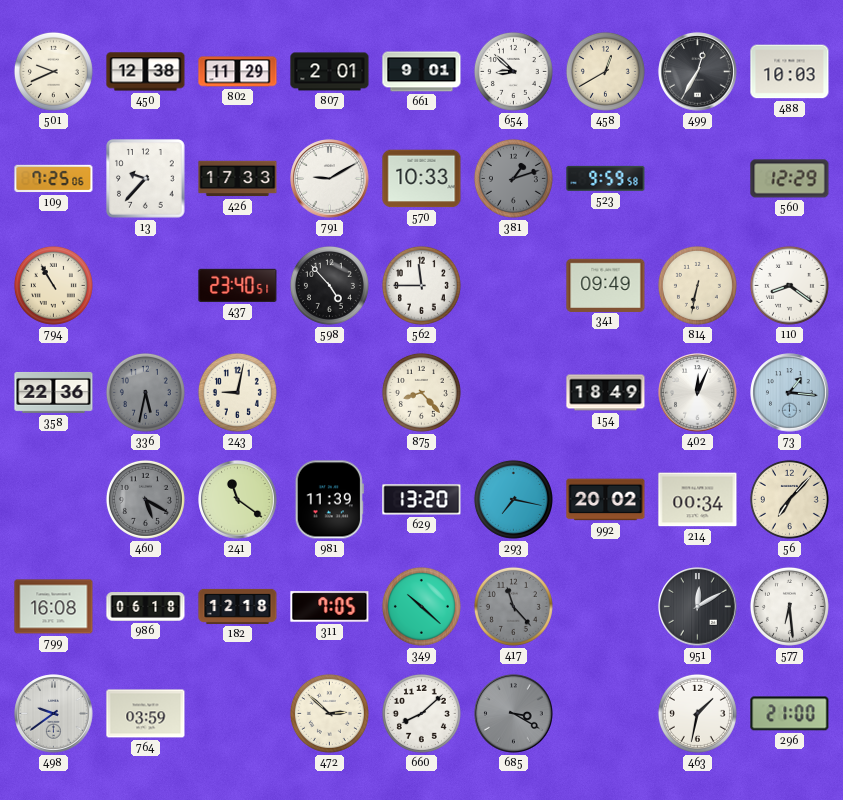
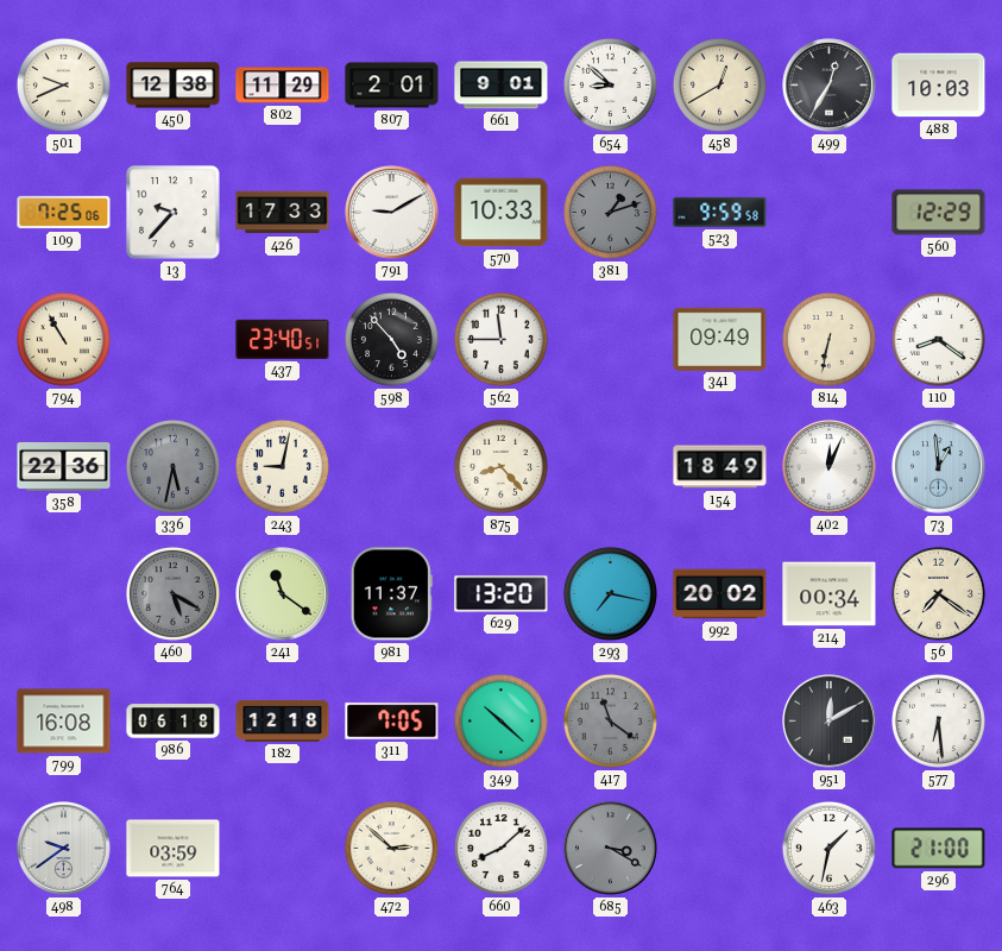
73: 1:16 -> 12:59 (939, 467)
981: 11:39 -> 11:37 (391, 594)
56: 7:07 -> 7:21 (938, 593)
417: 11:23 -> 11:21 (610, 720)
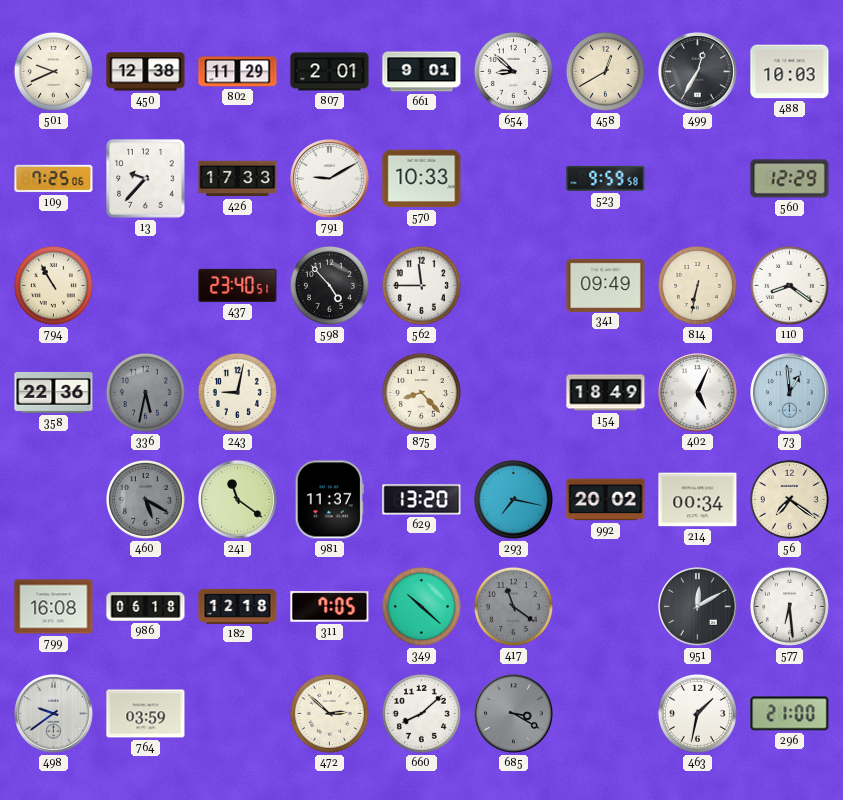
381: 1:12 -> none (610, 212)
402: 12:04 -> 5:04 (698, 393)
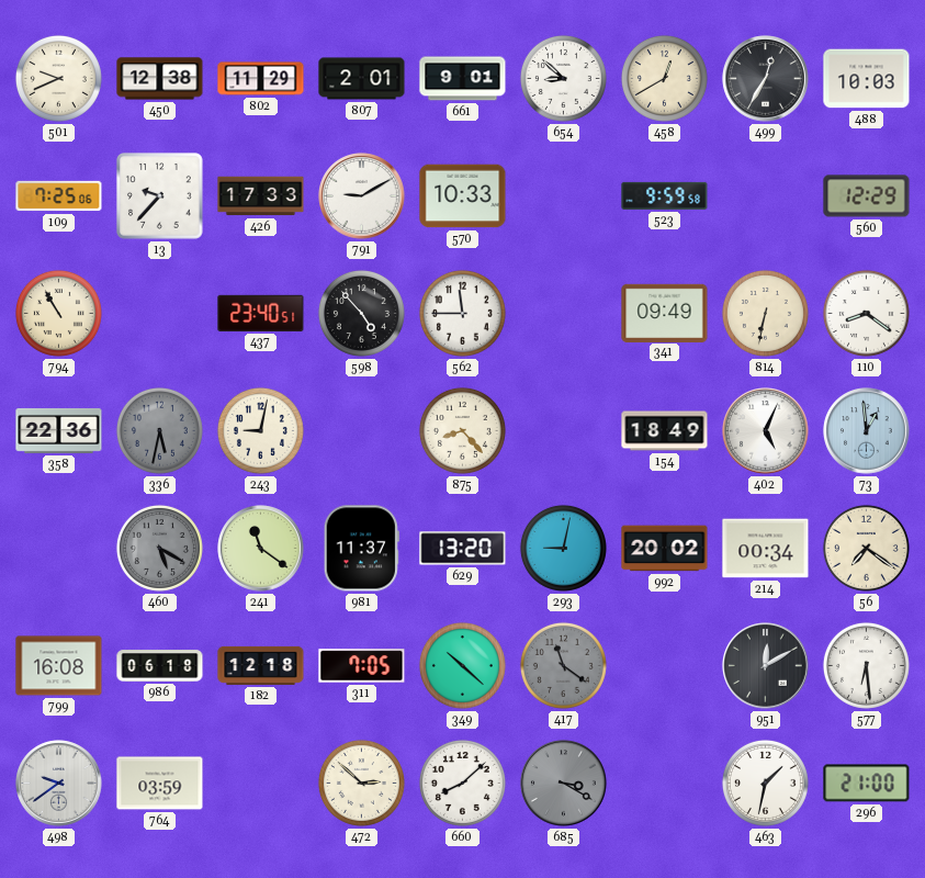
293: 7:17 -> 9:02 (563, 548)
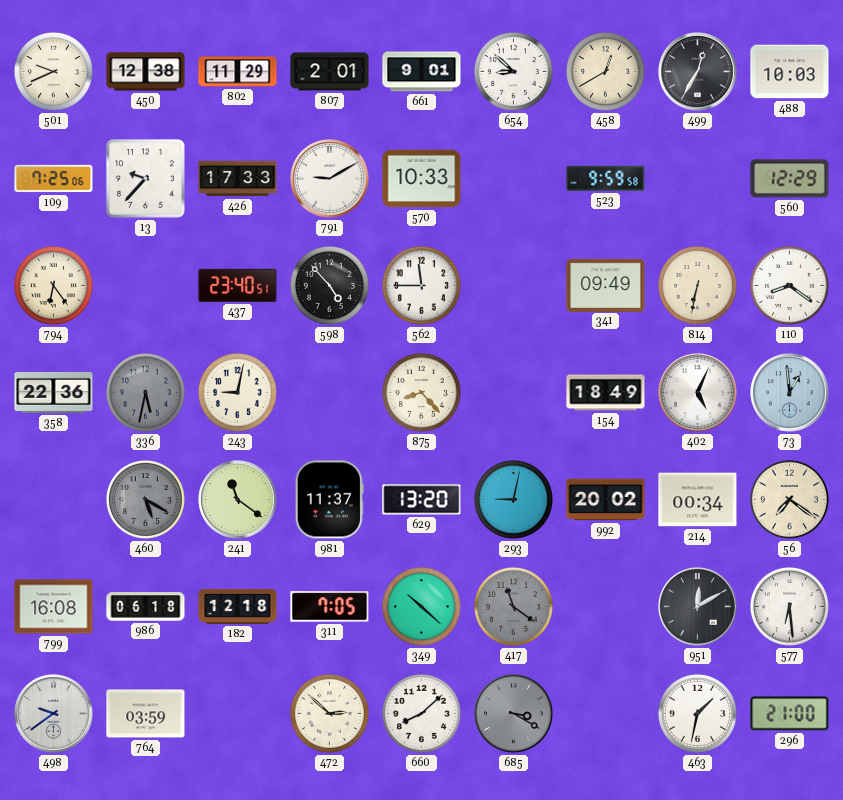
794: 10:55 -> 6:24 (53, 285)
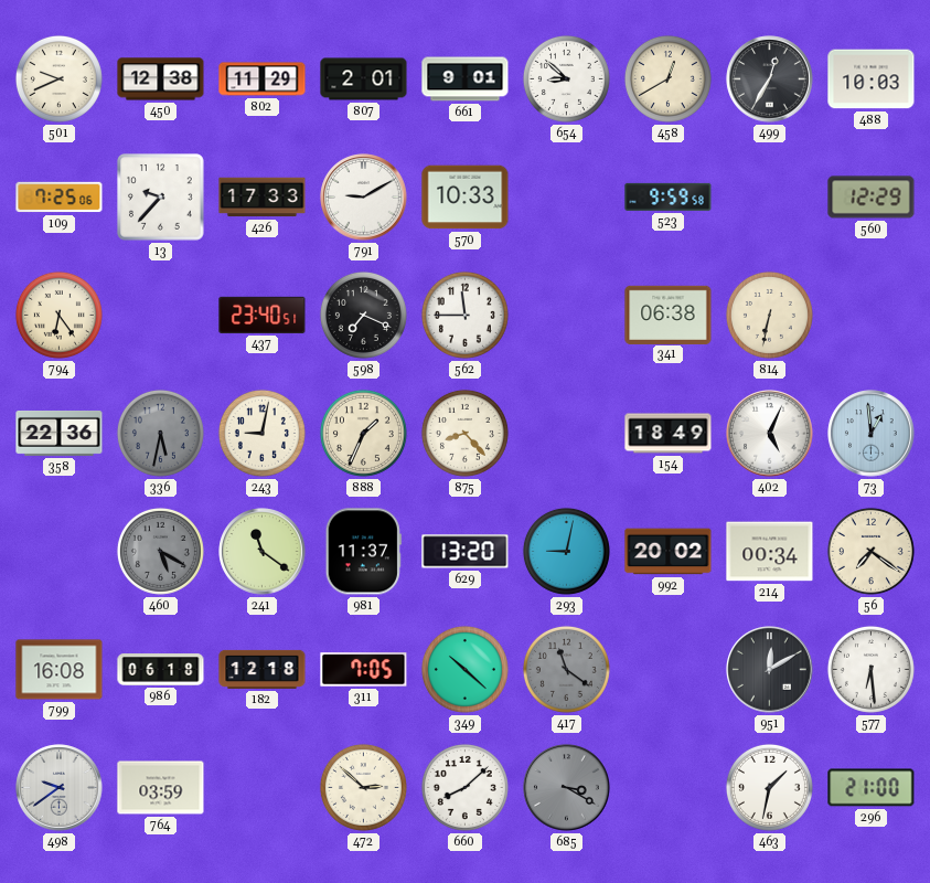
598: 4:53 -> 7:19 (363, 315)
341: 09:49 -> 06:38 (669, 315)
110: 8:21 -> none (789, 285)
888: none -> 1:34 (363, 433)
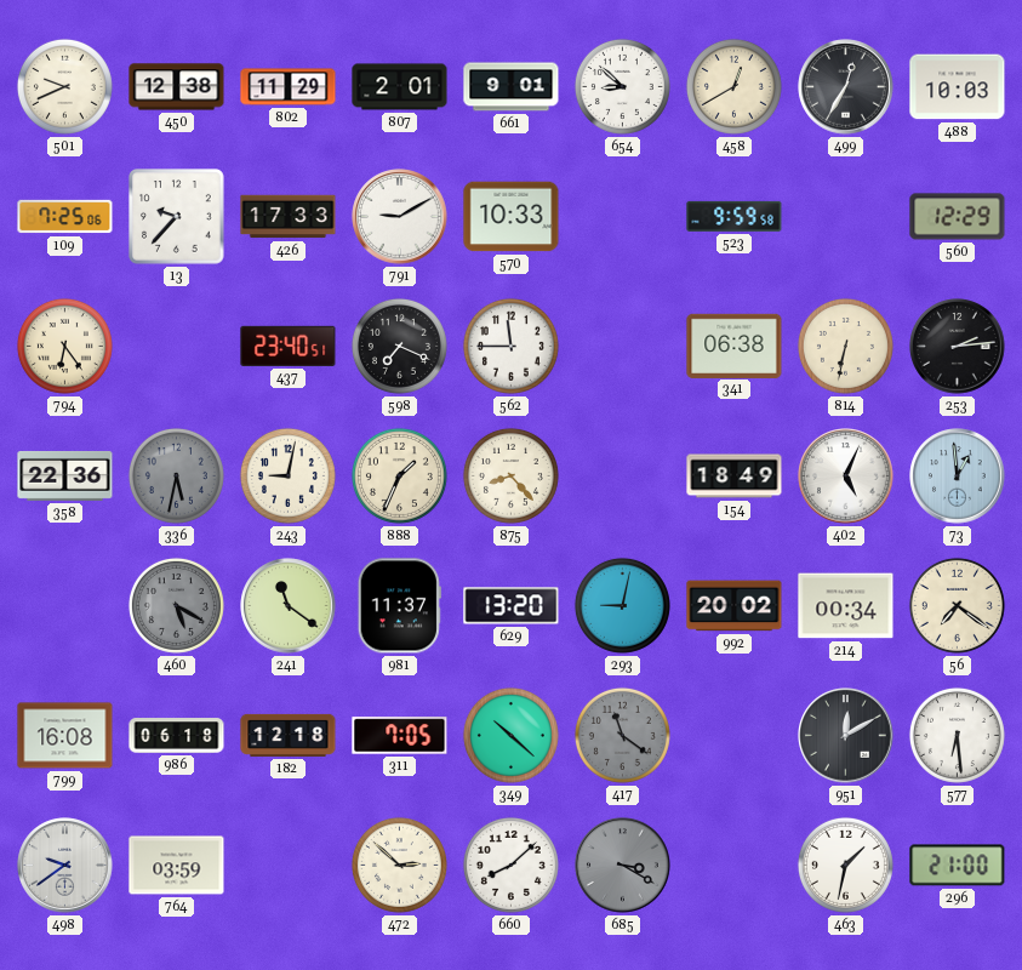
253: none -> 2:14 (958, 347)
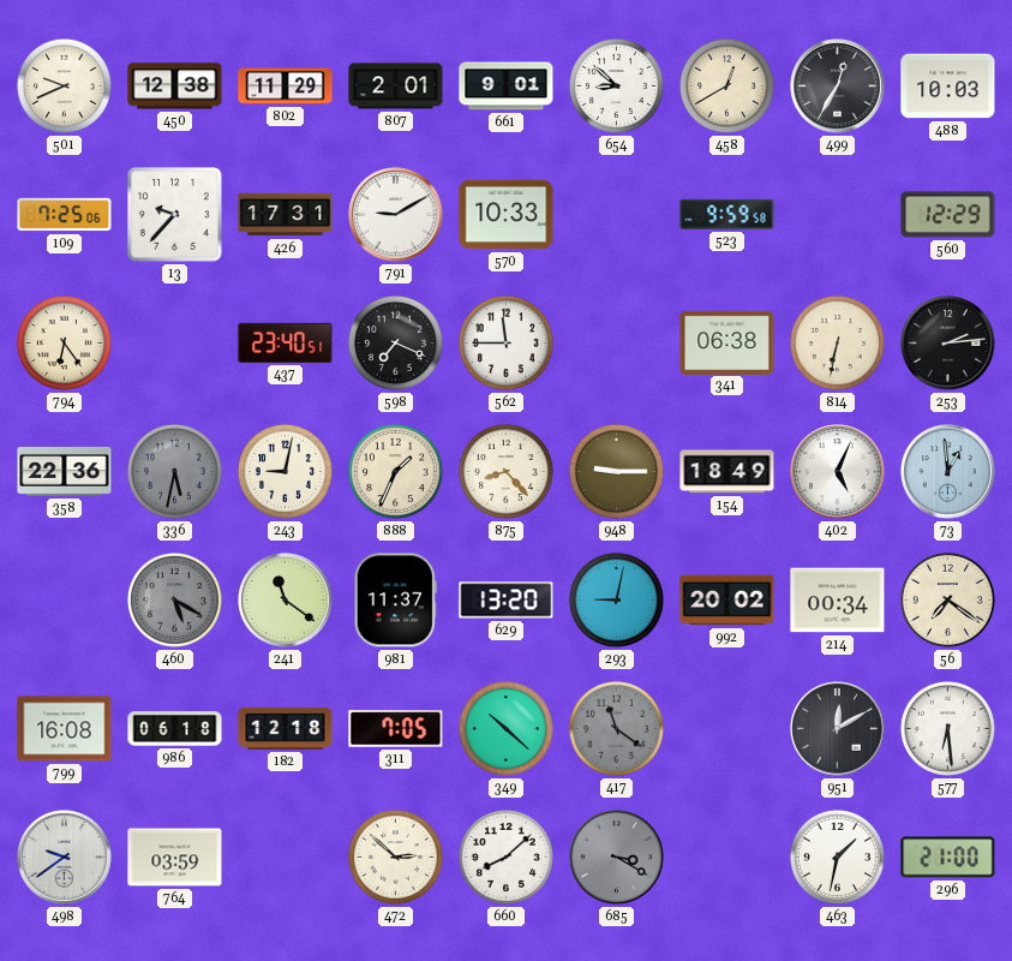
426: 17:33 -> 17:31 (286, 215)
948: none -> 9:15 (616, 471)
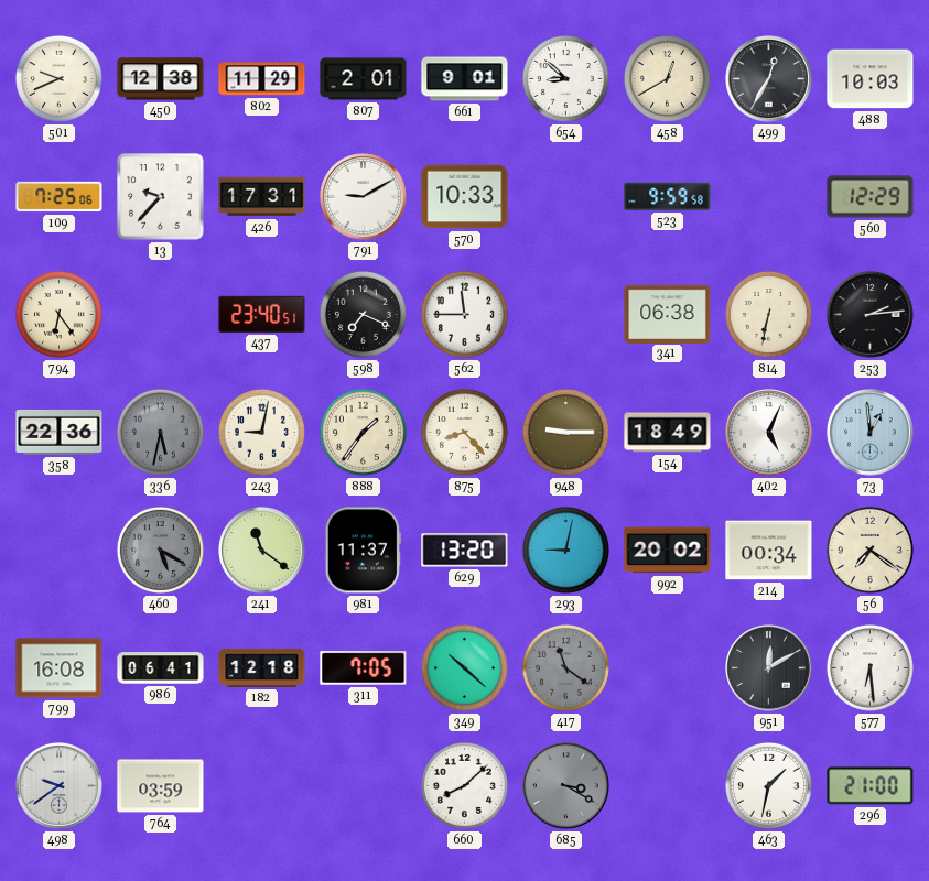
888: 1:34 -> 1:36 (363, 432)
986: 06:18 -> 06:41 (161, 668)
472: 2:52 -> none (395, 856)
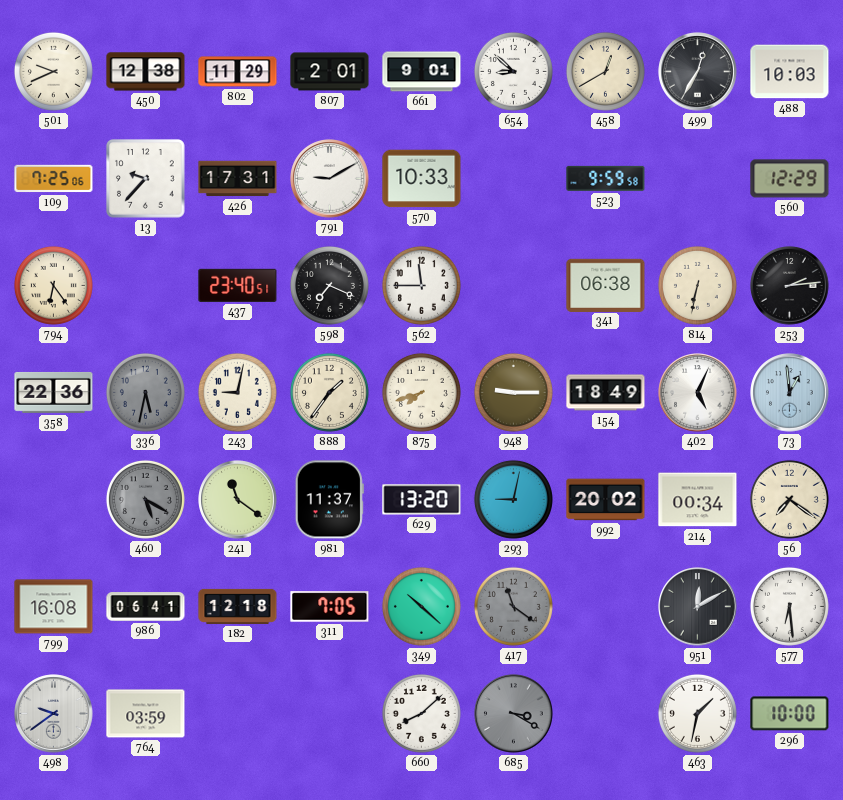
875: 8:23 -> 7:42 (421, 392)
296: 21:00 -> 10:00 (790, 714)
